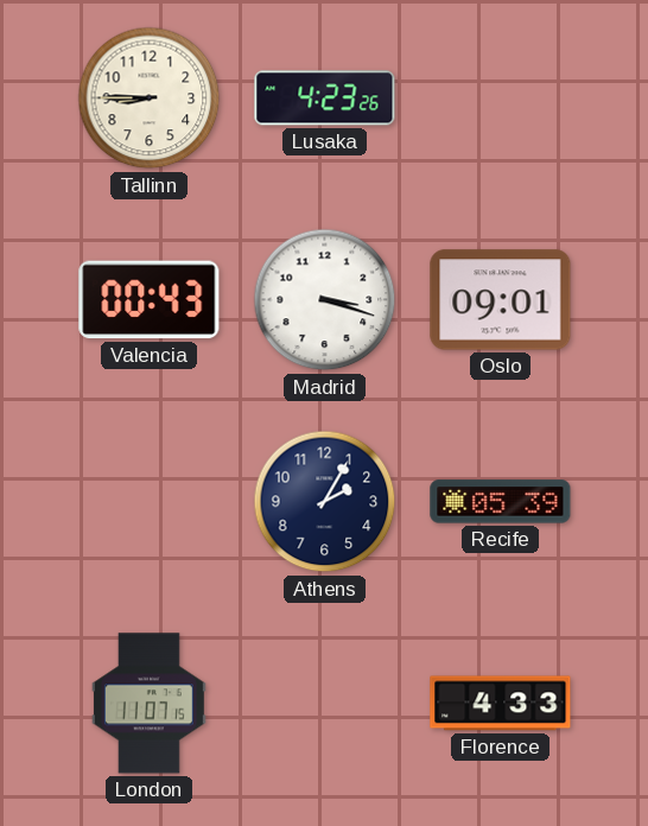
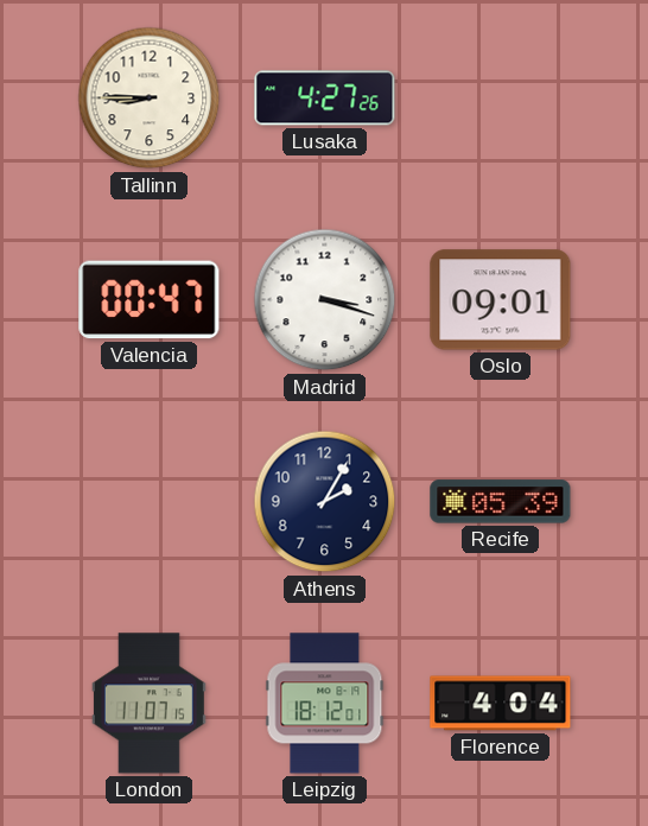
Lusaka: 4:23 -> 4:27 (325, 99)
Valencia: 00:43 -> 00:47 (150, 300)
Leipzig: none -> 18:12 (325, 704)
Florence: 4:33 -> 4:04 (501, 704)
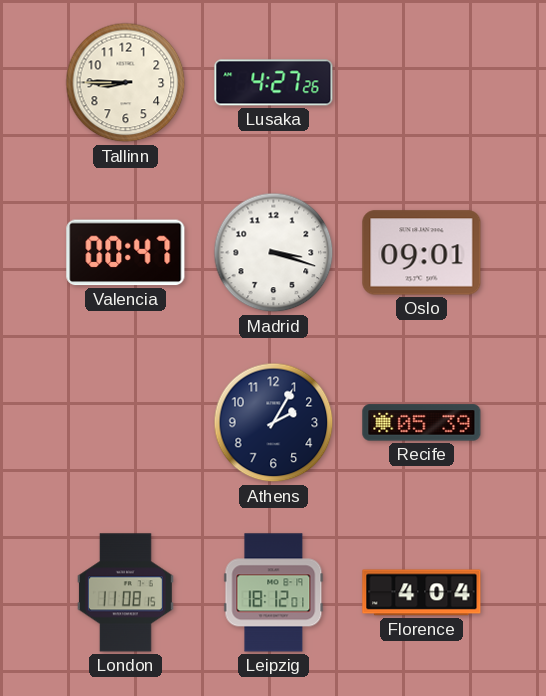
London: 11:07 -> 11:08 (125, 593)
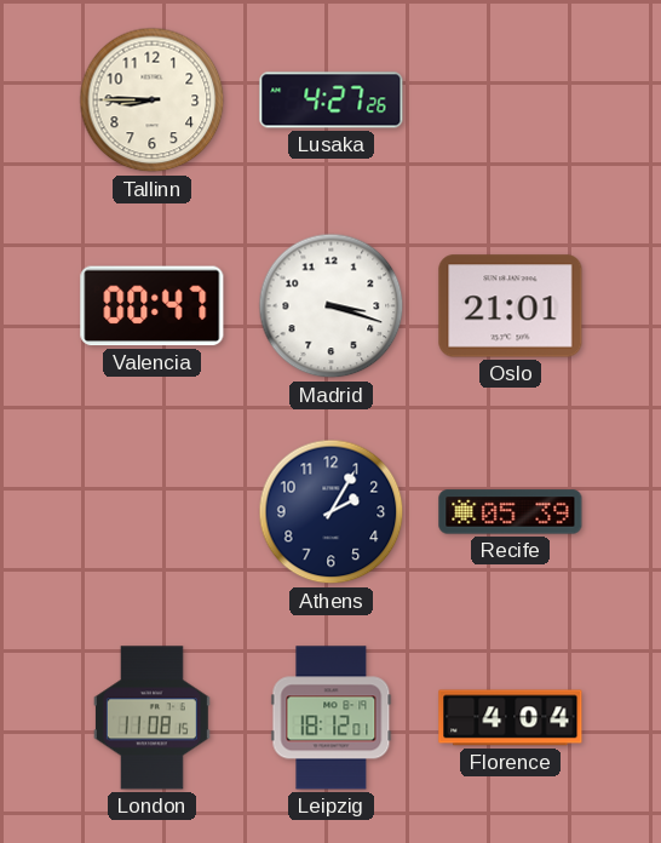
Oslo: 09:01 -> 21:01 (511, 306)
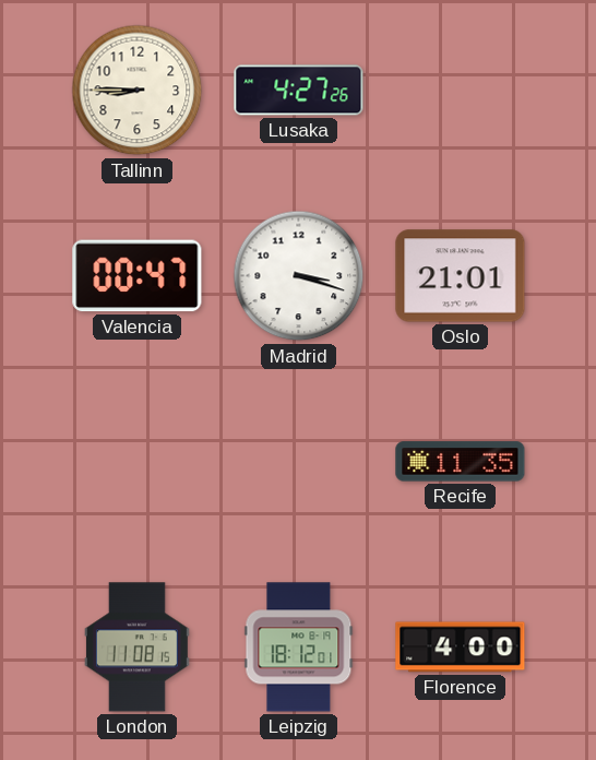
Athens: 2:05 -> none (332, 512)
Recife: 05:39 -> 11:35 (461, 462)
Florence: 4:04 -> 4:00 (461, 648)
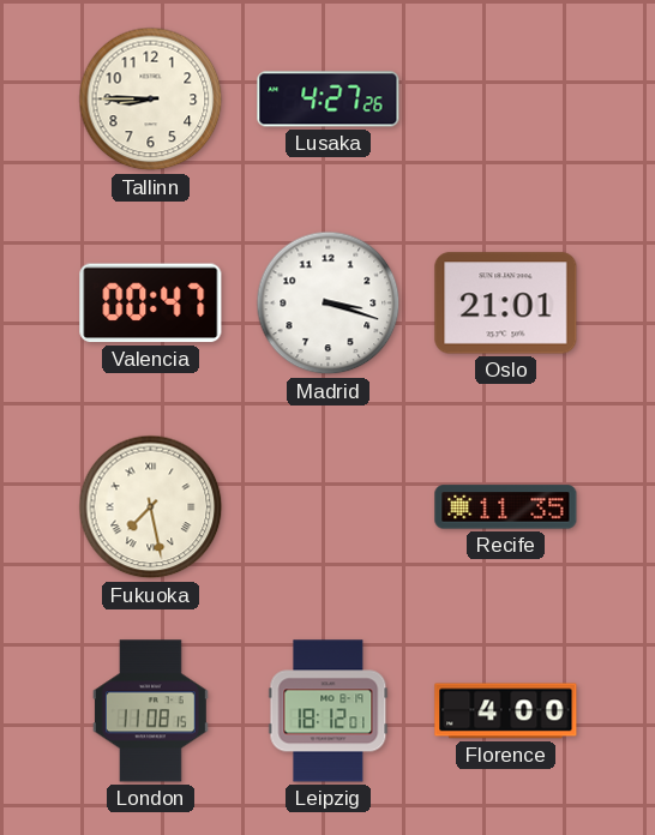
Fukuoka: none -> 7:28 (151, 507)
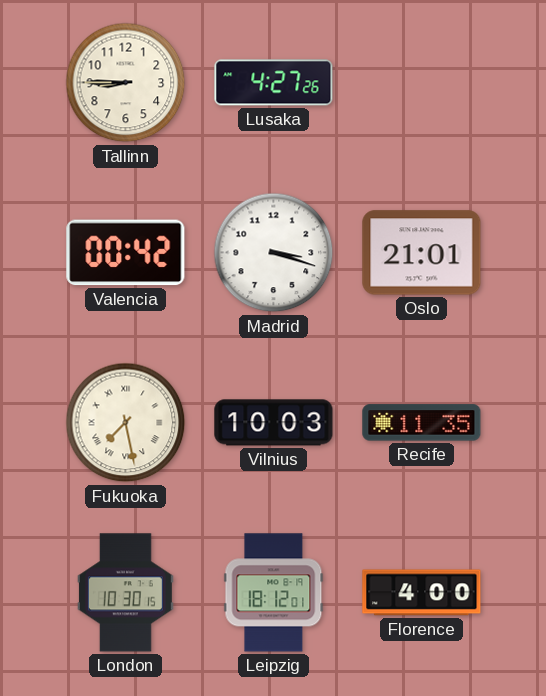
Valencia: 00:47 -> 00:42 (126, 253)
Vilnius: none -> 10:03 (274, 423)
London: 11:08 -> 10:30 (125, 593)
